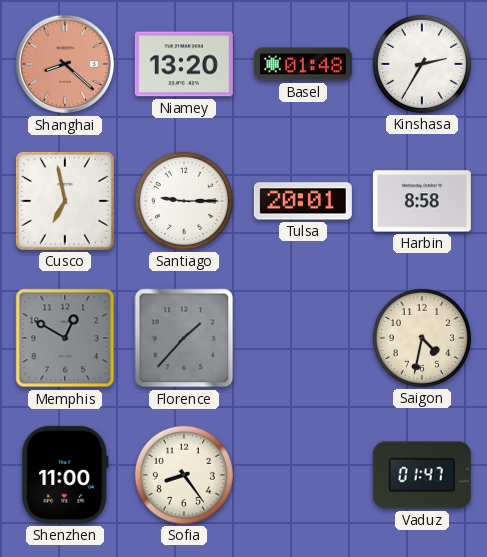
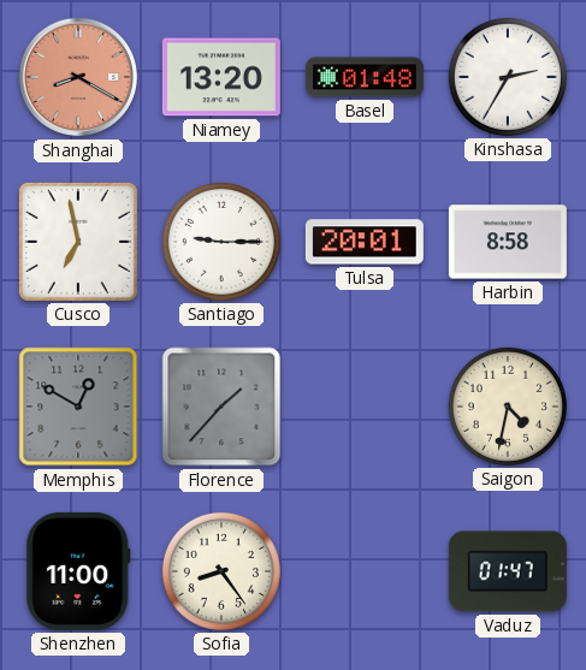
Shanghai: 8:22 -> 8:20 (78, 77)
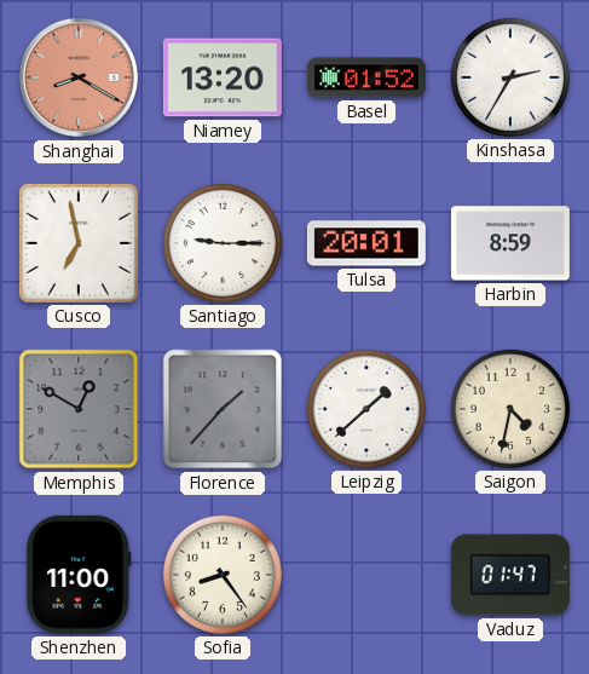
Basel: 01:48 -> 01:52 (366, 77)
Harbin: 8:58 -> 8:59 (510, 243)
Leipzig: none -> 1:38 (366, 409)
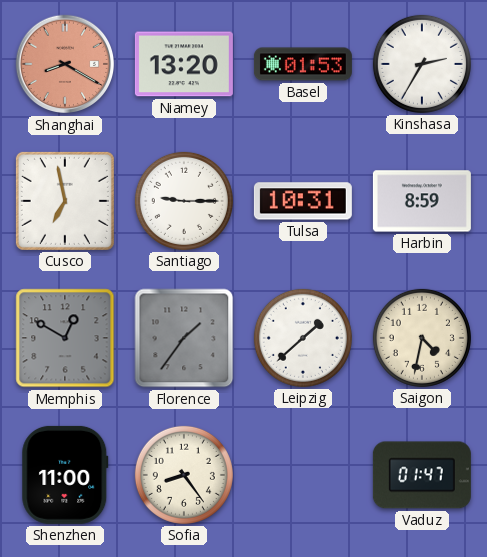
Basel: 01:52 -> 01:53 (303, 64)
Tulsa: 20:01 -> 10:31 (303, 201)
Florence: 1:37 -> 1:36 (184, 338)
